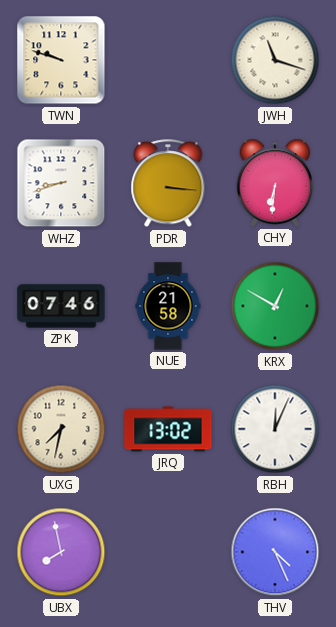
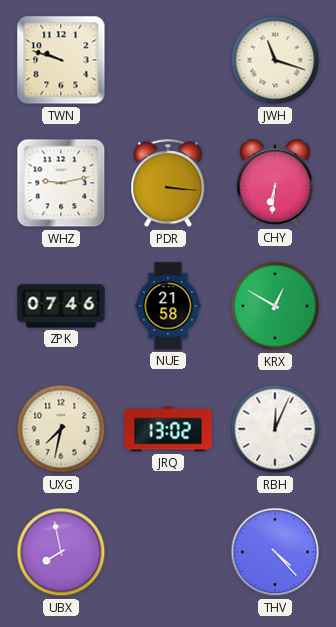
WHZ: 8:42 -> 9:13 (61, 183)
THV: 4:26 -> 4:23 (275, 552)
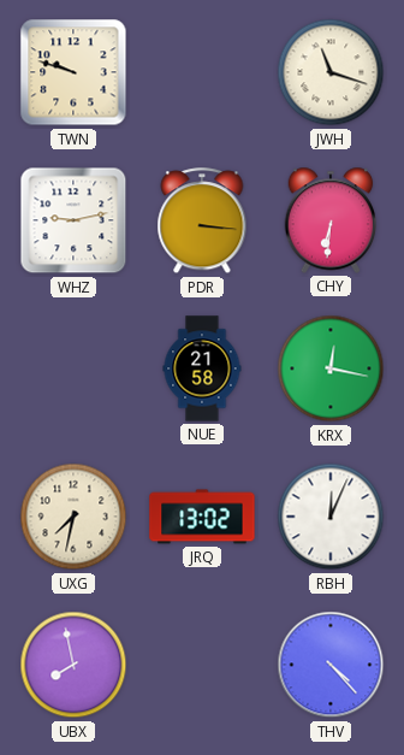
ZPK: 07:46 -> none (61, 306)
KRX: 12:50 -> 12:17 (331, 368)
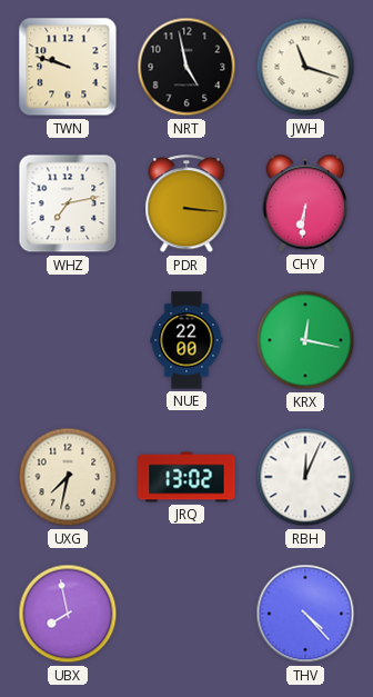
NRT: none -> 4:58 (186, 67)
WHZ: 9:13 -> 7:13 (68, 203)
NUE: 21:58 -> 22:00 (186, 340)
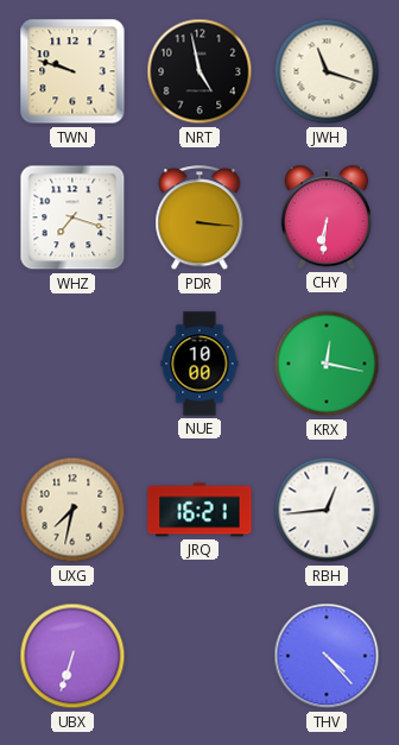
WHZ: 7:13 -> 7:18 (72, 217)
NUE: 22:00 -> 10:00 (199, 364)
JRQ: 13:02 -> 16:21 (199, 510)
RBH: 12:04 -> 12:44 (327, 510)
UBX: 7:58 -> 6:33 (72, 656)
